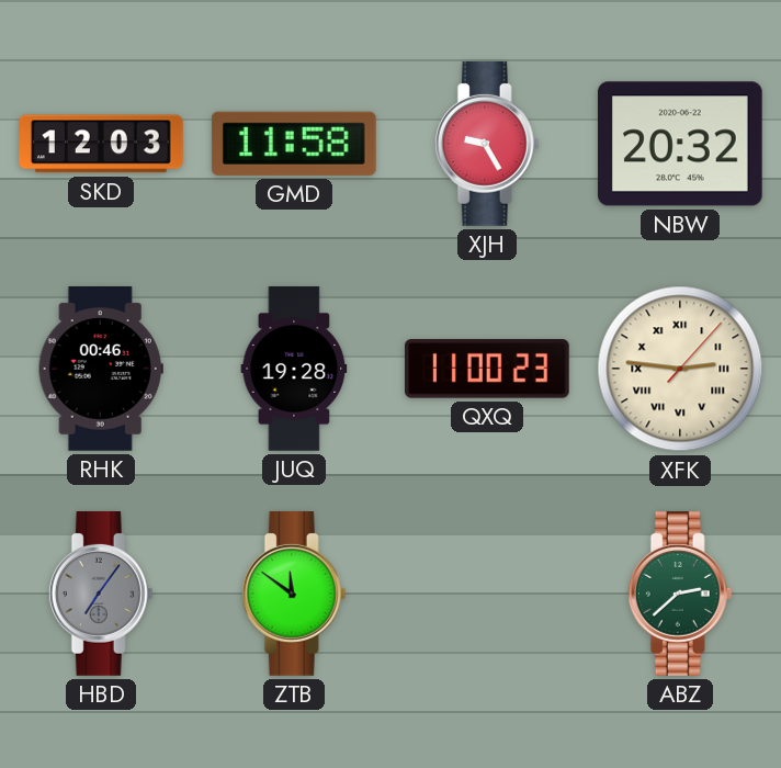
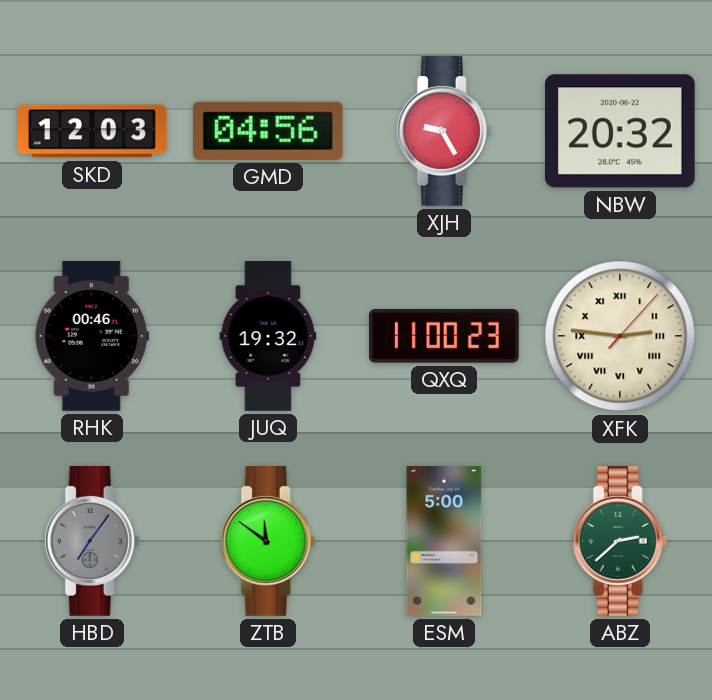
GMD: 11:58 -> 04:56 (268, 131)
JUQ: 19:28 -> 19:32 (268, 336)
ESM: none -> 5:00 (444, 541)
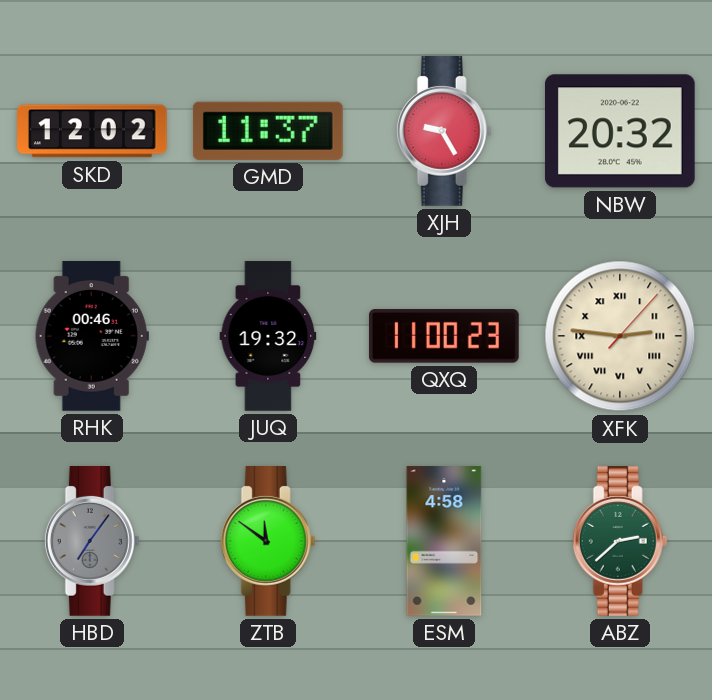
SKD: 12:03 -> 12:02 (92, 131)
GMD: 04:56 -> 11:37 (268, 131)
ESM: 5:00 -> 4:58 (444, 541)
